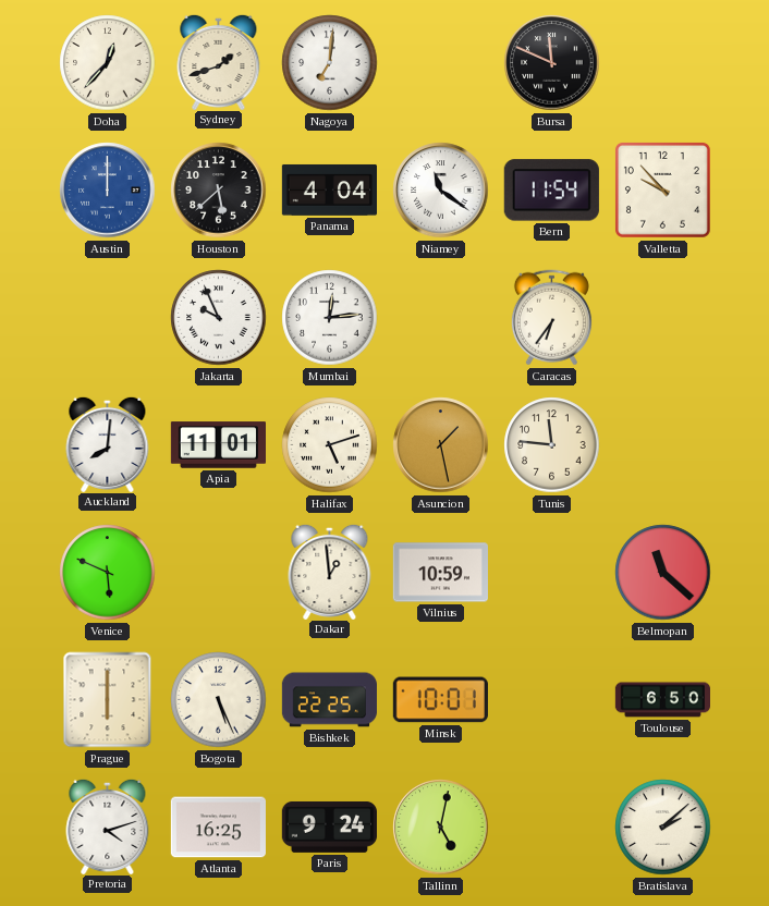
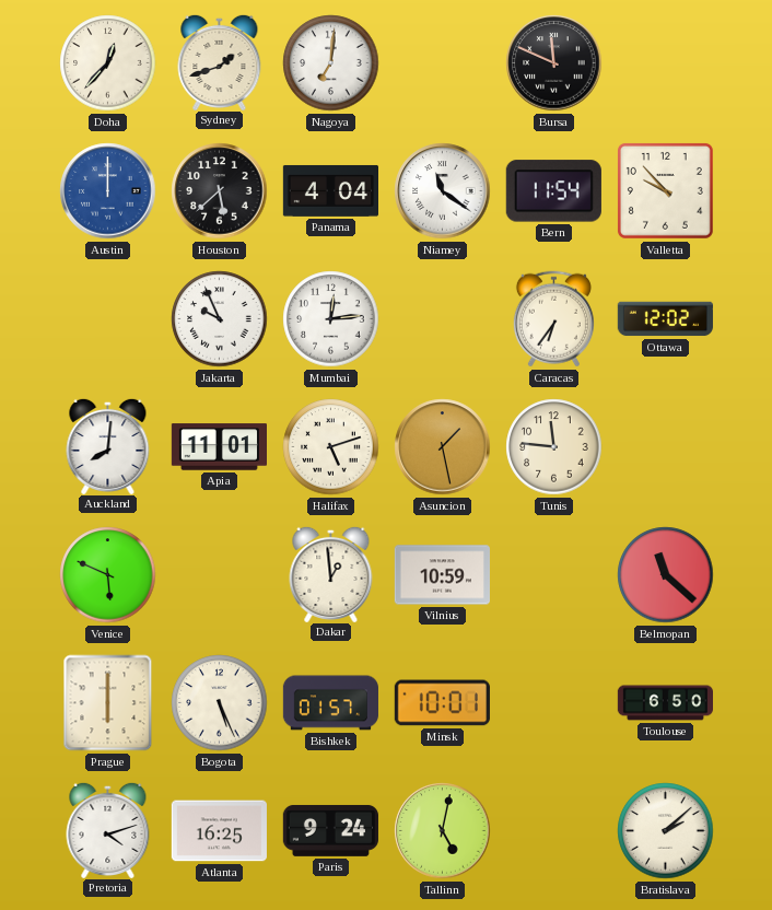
Ottawa: none -> 12:02 (665, 319)
Bishkek: 22:25 -> 01:57 (330, 703)
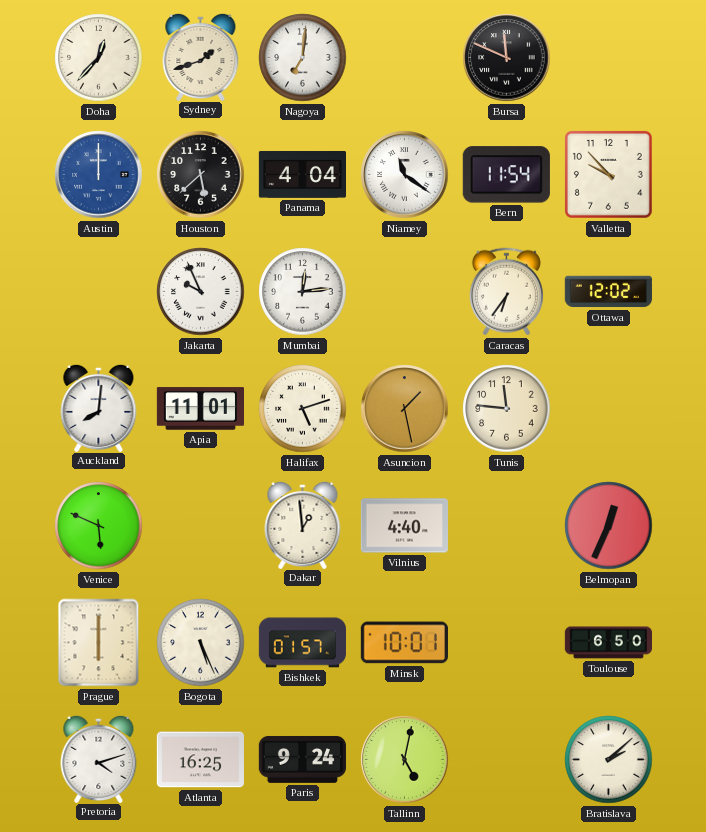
Vilnius: 10:59 -> 4:40 (404, 526)
Belmopan: 11:22 -> 12:34 (609, 526)
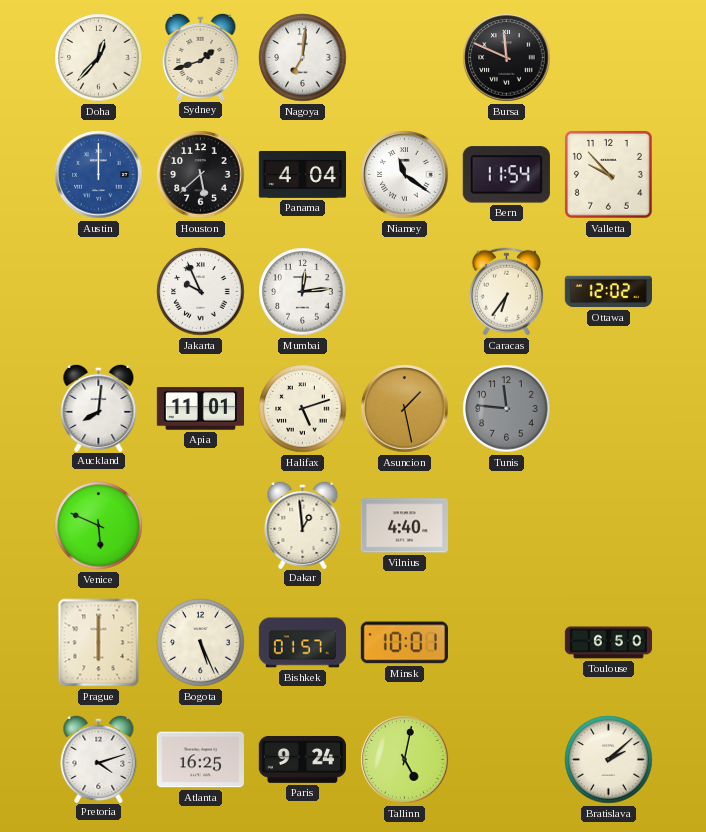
Tunis dial: cream -> grey (507, 409)
Belmopan: 12:34 -> none (609, 526)
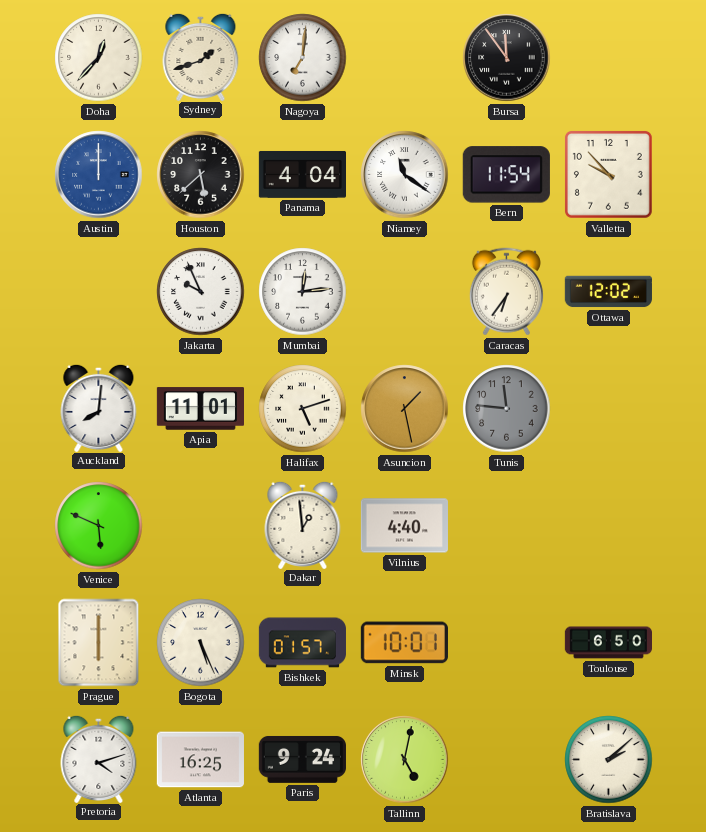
Bursa: 11:49 -> 11:54 (507, 58)
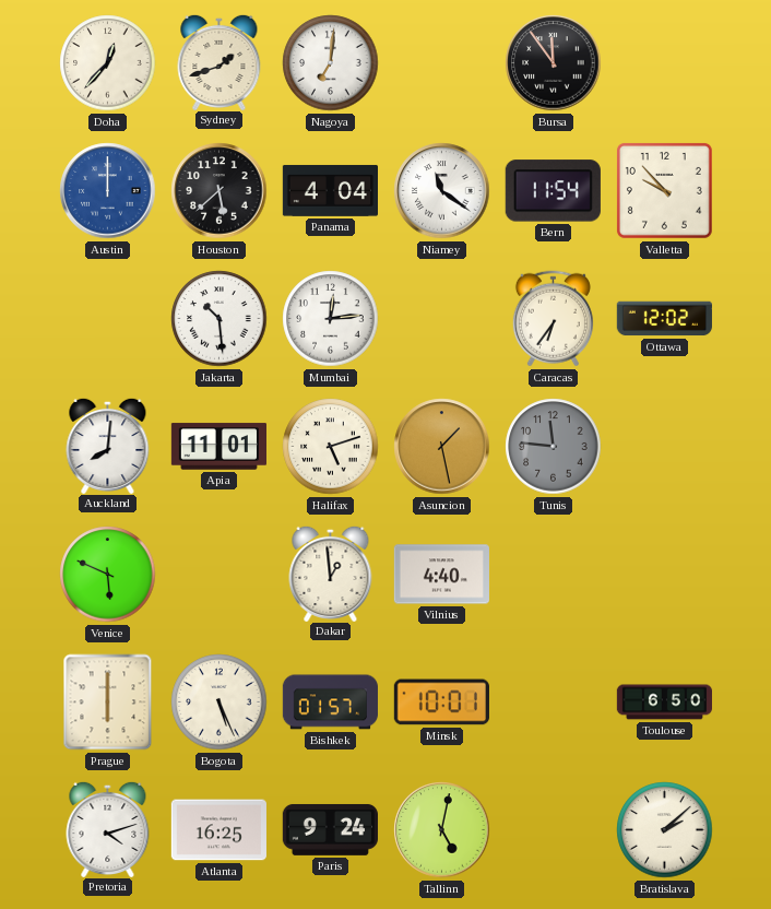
Jakarta: 9:56 -> 10:29 (220, 319)
